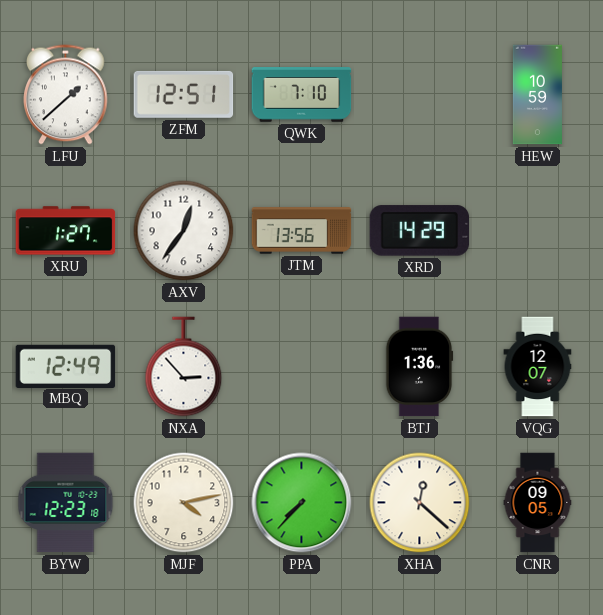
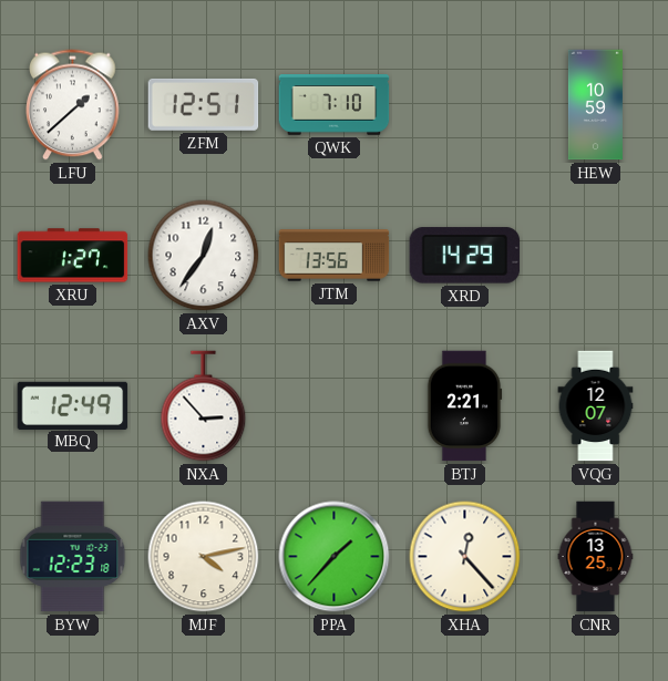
BTJ: 1:36 -> 2:21 (464, 406)
PPA: 7:37 -> 1:37 (335, 557)
XHA: 12:22 -> 12:23 (465, 557)
CNR: 09:05 -> 13:25 (596, 557)
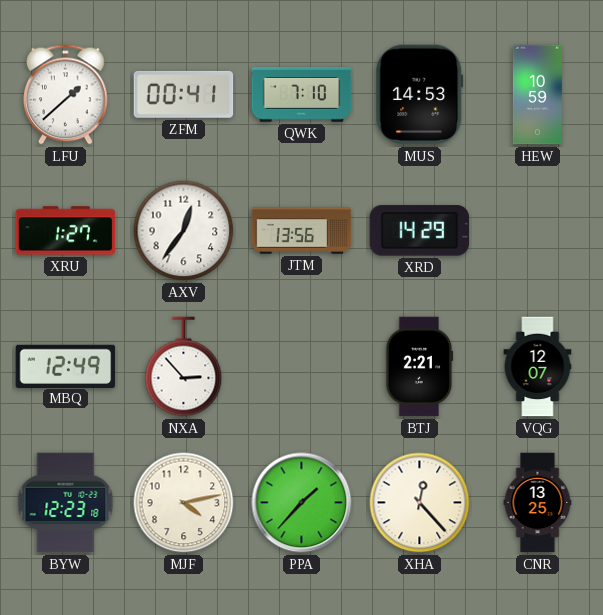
ZFM: 12:51 -> 00:41 (184, 94)
MUS: none -> 14:53 (420, 95)
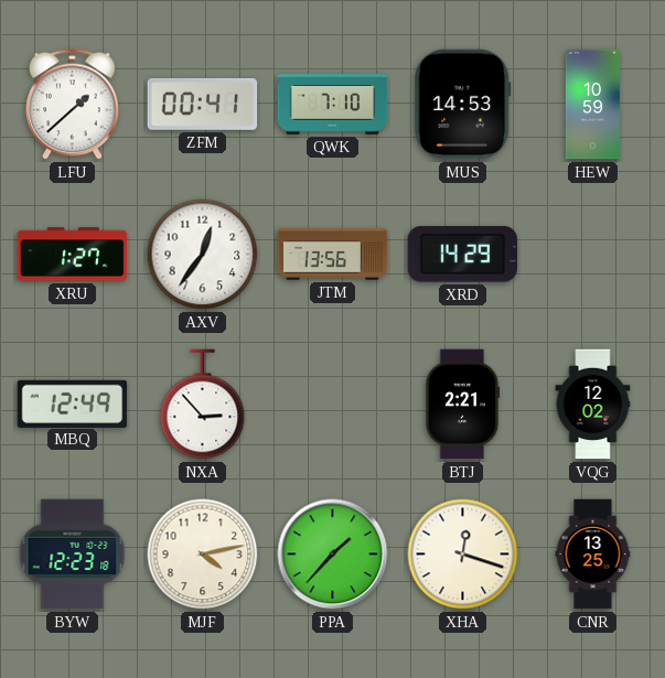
VQG: 12:07 -> 12:02 (593, 405)
XHA: 12:23 -> 12:18 (463, 555)
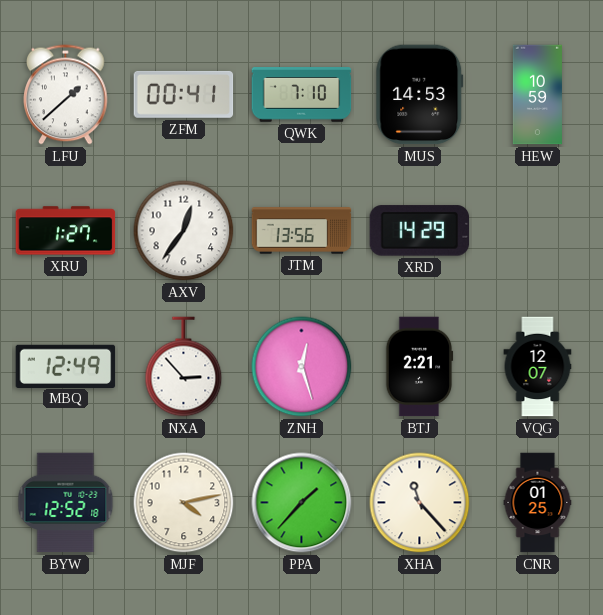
ZNH: none -> 12:27 (302, 367)
VQG: 12:02 -> 12:07 (538, 367)
BYW: 12:23 -> 12:52 (66, 503)
XHA: 12:18 -> 11:23 (420, 503)
CNR: 13:25 -> 01:25 (538, 503)
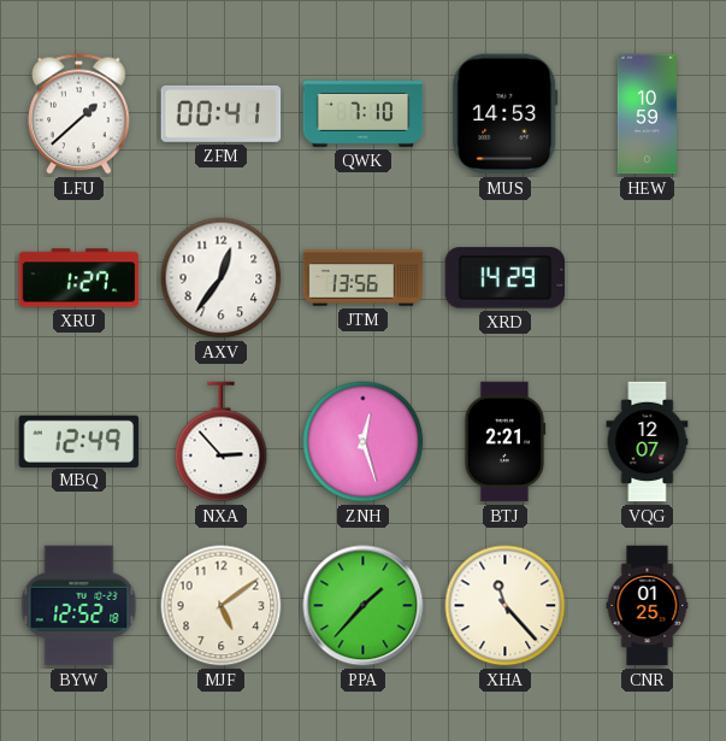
MJF: 4:13 -> 5:09 (222, 606)
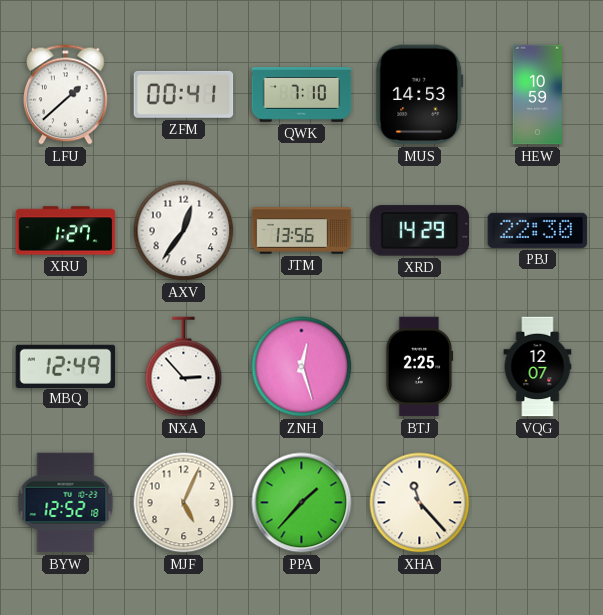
PBJ: none -> 22:30 (538, 230)
BTJ: 2:21 -> 2:25 (419, 367)
MJF: 5:09 -> 5:04 (184, 503)
CNR: 01:25 -> none (648, 606)
